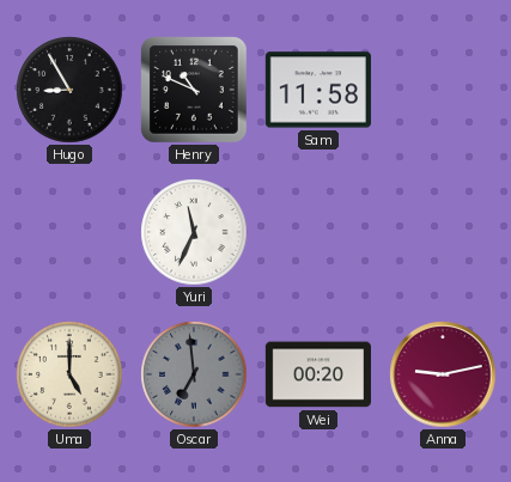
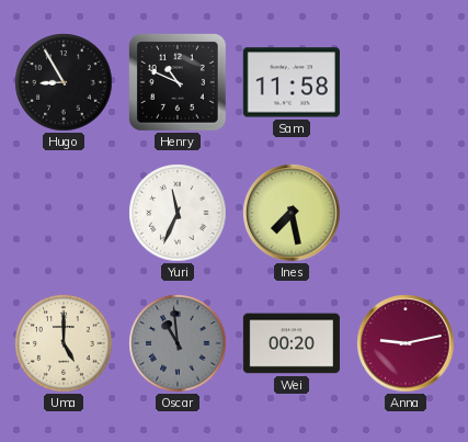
Ines: none -> 7:28 (292, 213)
Oscar: 6:59 -> 10:59 (178, 343)
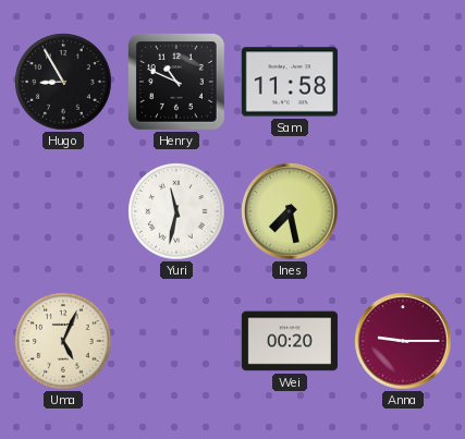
Yuri: 11:34 -> 11:32 (176, 211)
Uma: 5:00 -> 5:04 (63, 341)
Oscar: 10:59 -> none (178, 343)
Anna: 9:13 -> 9:15 (403, 341)
